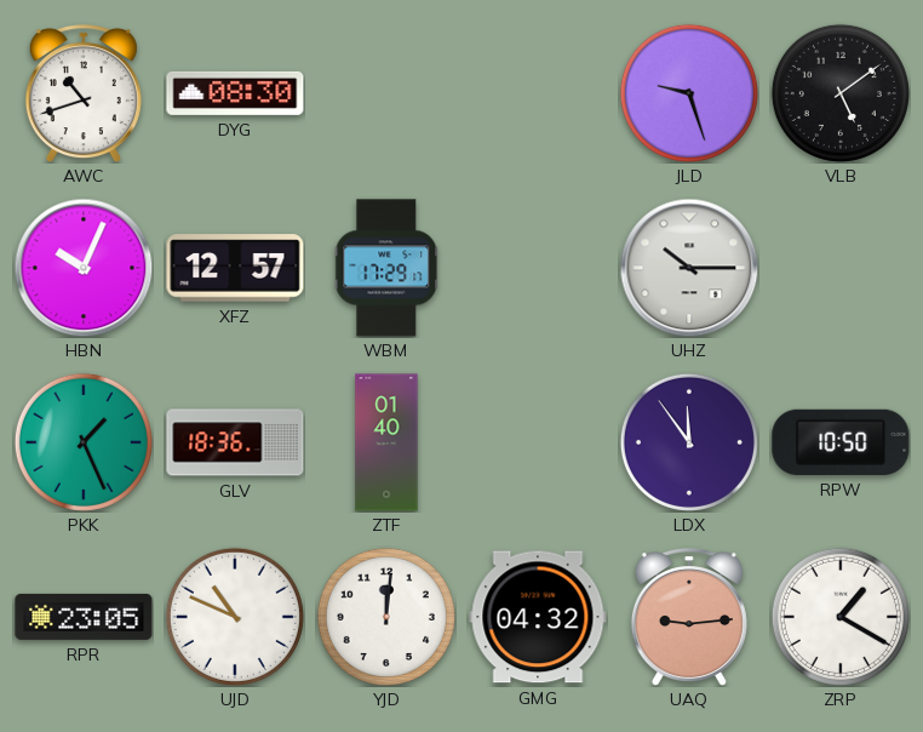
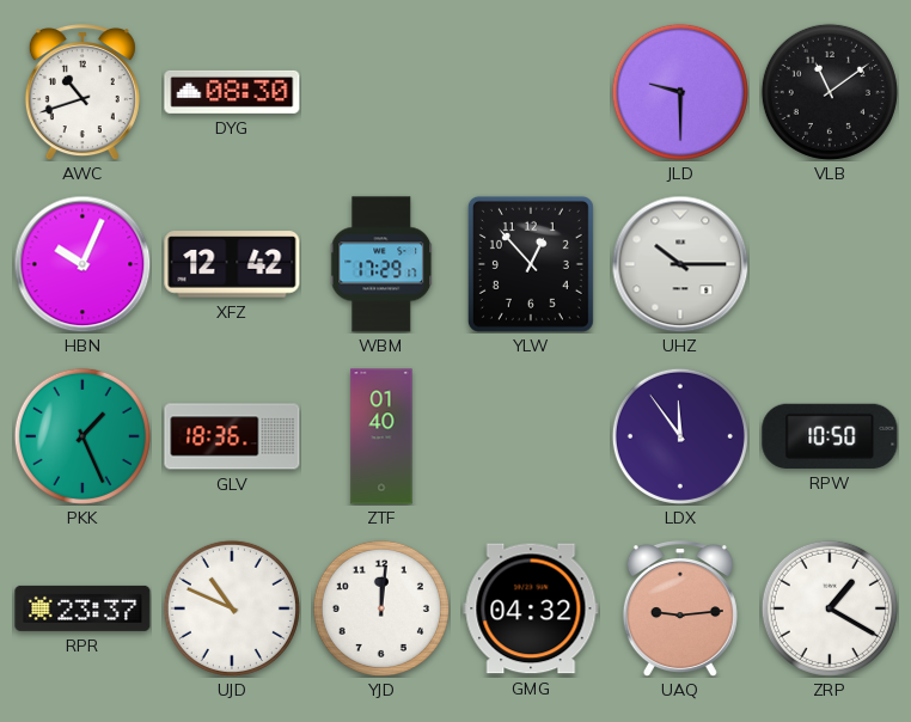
JLD: 9:27 -> 9:30 (680, 92)
VLB: 5:09 -> 11:09 (830, 92)
XFZ: 12:57 -> 12:42 (232, 264)
YLW: none -> 12:53 (531, 264)
RPR: 23:05 -> 23:37 (82, 608)
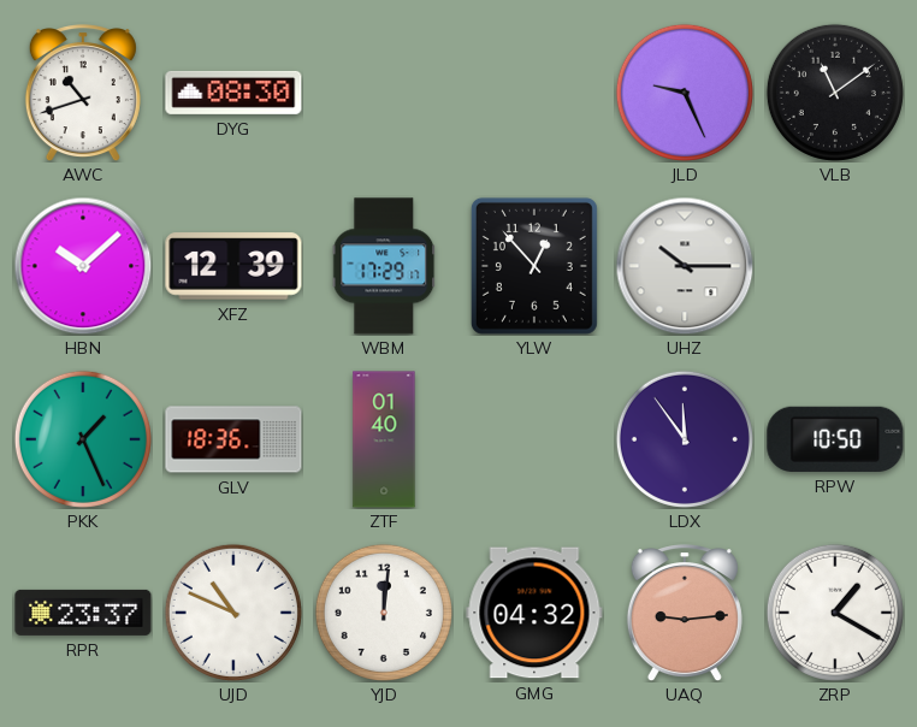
JLD: 9:30 -> 9:26 (685, 93)
HBN: 10:04 -> 10:08 (83, 266)
XFZ: 12:42 -> 12:39 (233, 266)
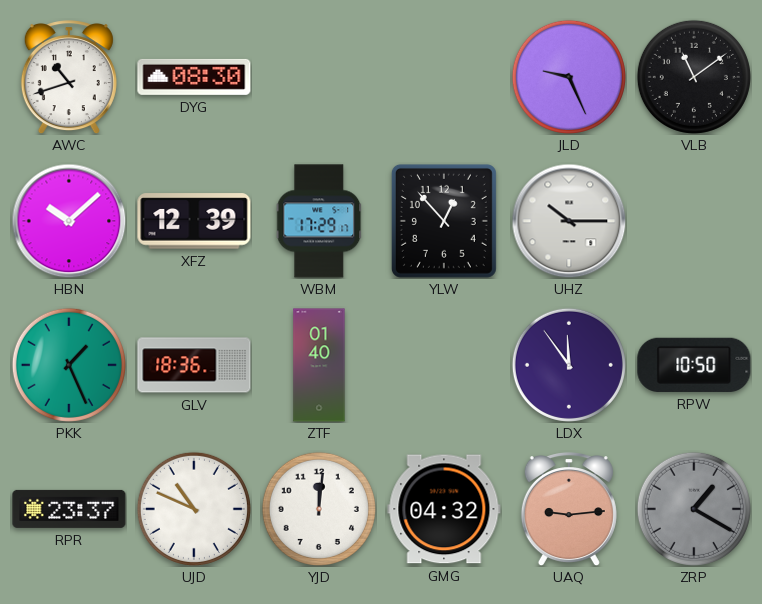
ZRP dial: white -> grey (694, 509)
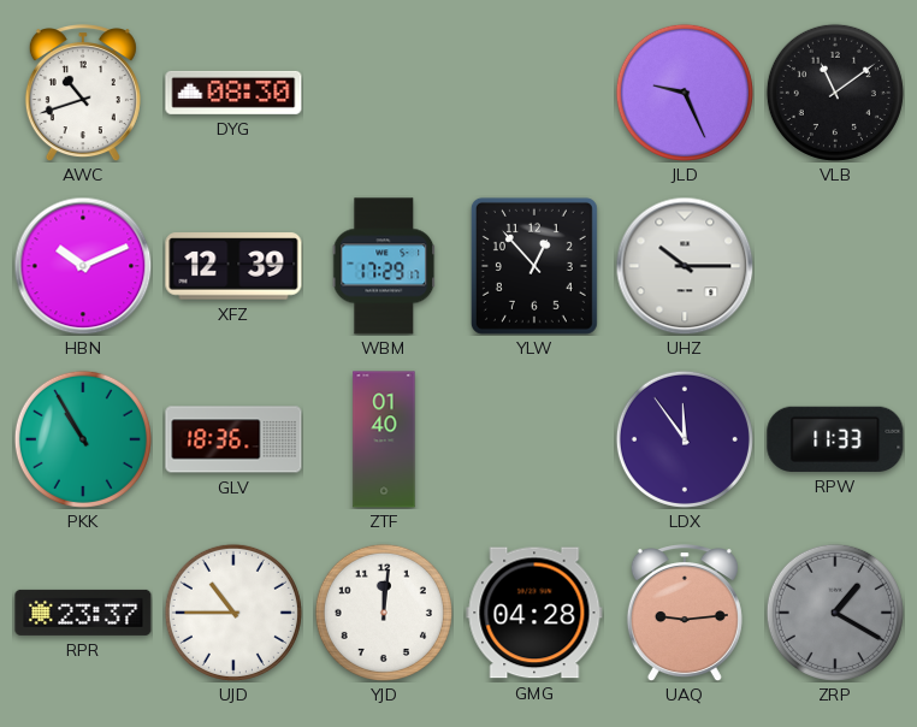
HBN: 10:08 -> 10:11 (83, 266)
PKK: 1:26 -> 10:55 (83, 439)
RPW: 10:50 -> 11:33 (835, 439)
UJD: 10:49 -> 10:45 (233, 613)
GMG: 04:32 -> 04:28 (534, 613)
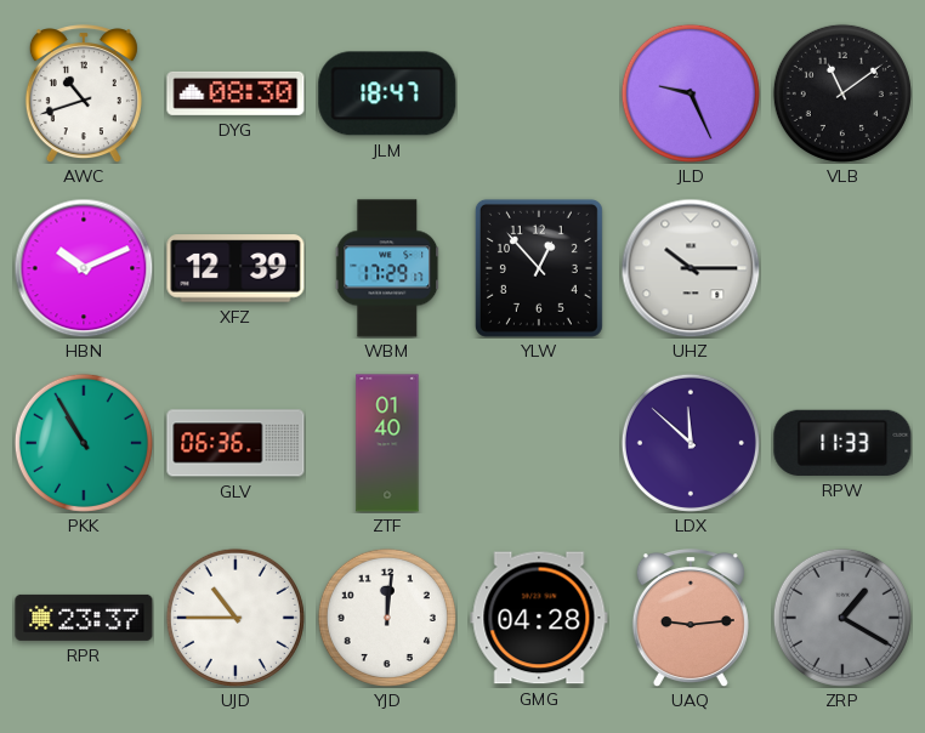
JLM: none -> 18:47 (387, 93)
GLV: 18:36 -> 06:36 (235, 443)
LDX: 11:54 -> 11:52 (691, 443)
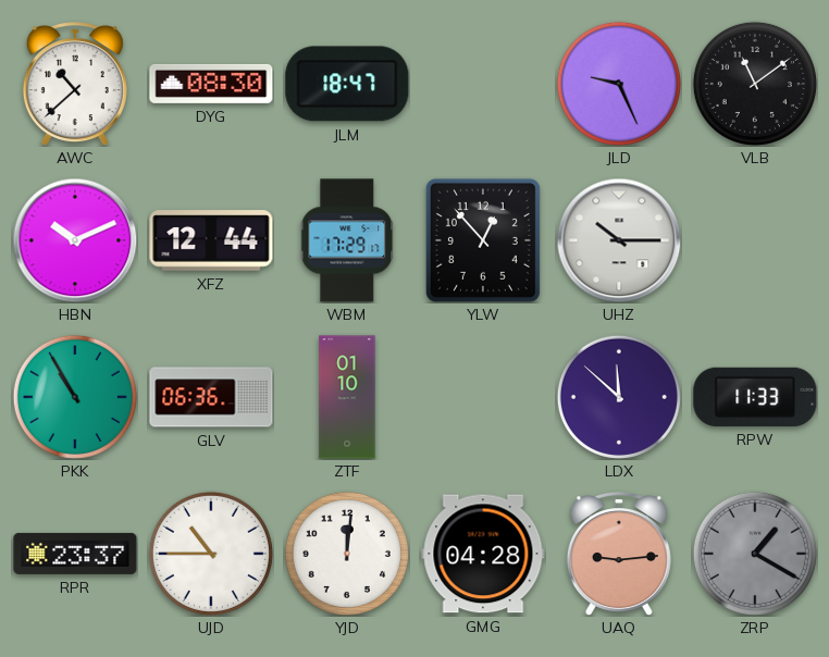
AWC: 10:42 -> 10:38 (75, 84)
XFZ: 12:39 -> 12:44 (211, 240)
ZTF: 01:40 -> 01:10 (347, 397)
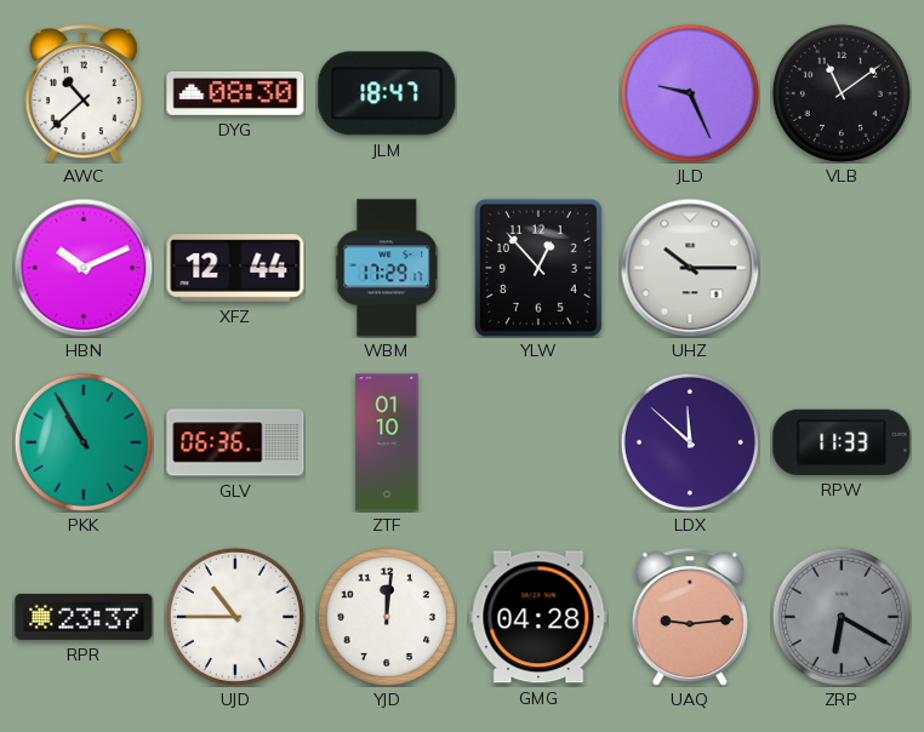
ZRP: 1:20 -> 6:20 (842, 617)
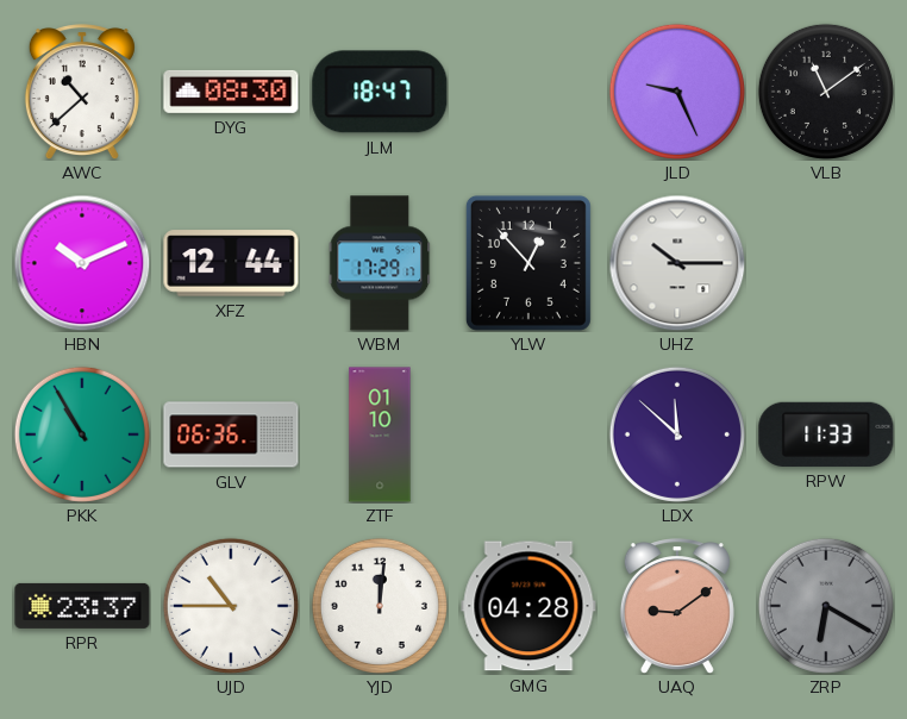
UAQ: 9:14 -> 9:09 (677, 606)
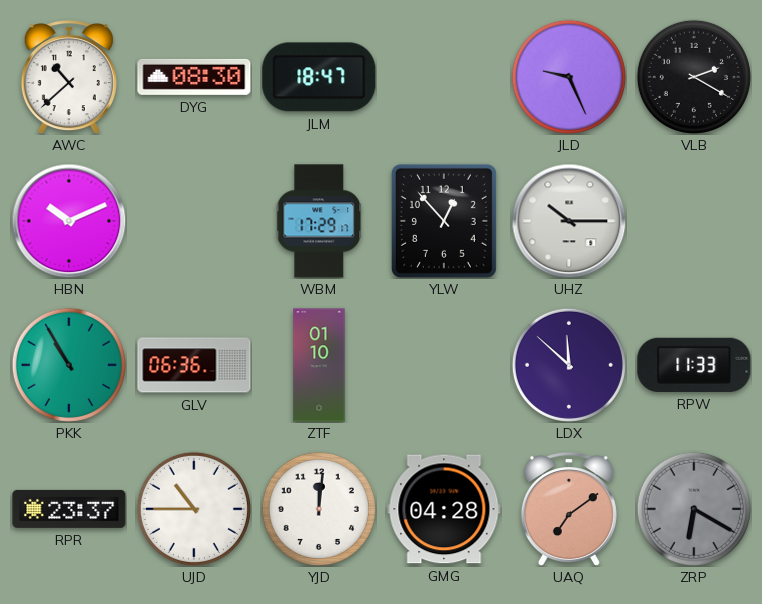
VLB: 11:09 -> 2:20 (694, 77)
XFZ: 12:44 -> none (231, 263)
UAQ: 9:09 -> 7:09 (569, 509)
